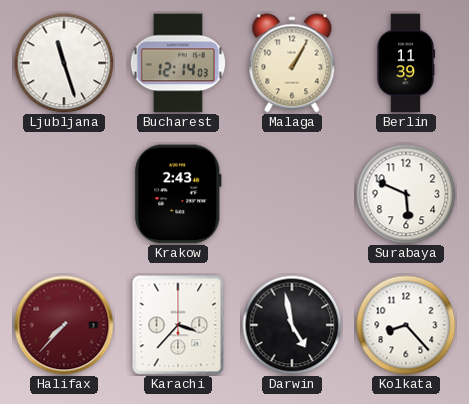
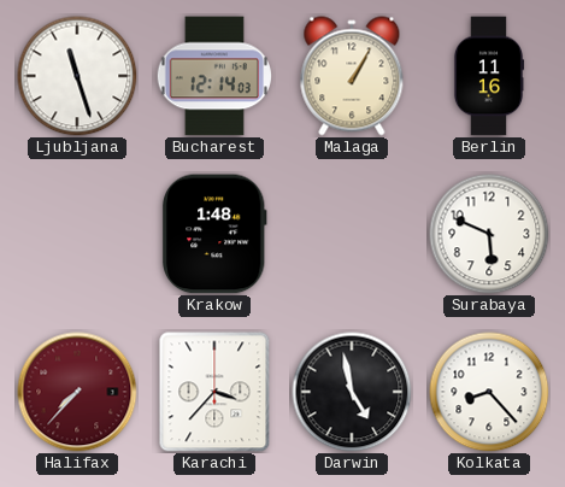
Berlin: 11:39 -> 11:16 (489, 76)
Krakow: 2:43 -> 1:48 (214, 234)
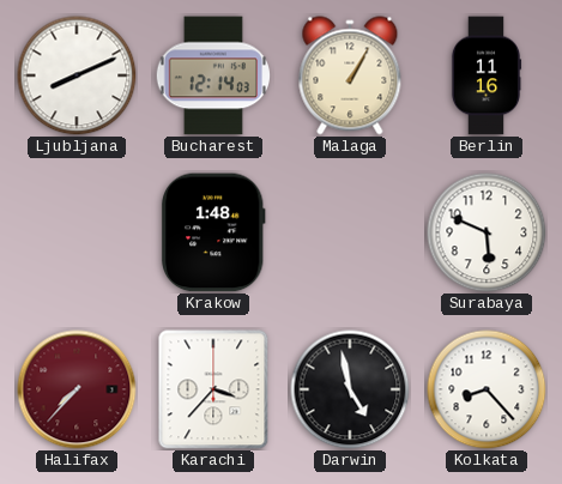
Ljubljana: 11:27 -> 8:11 (77, 75)
